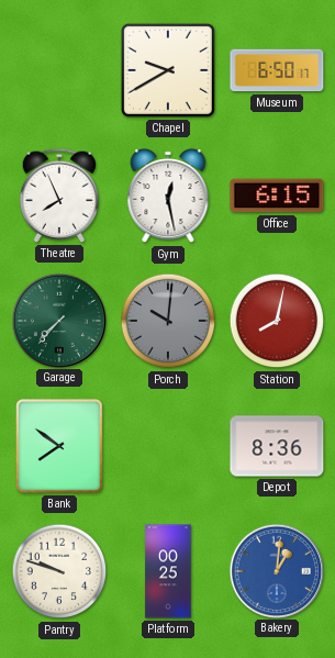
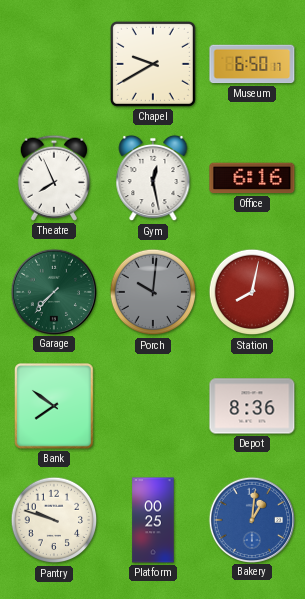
Office: 6:15 -> 6:16 (252, 178)
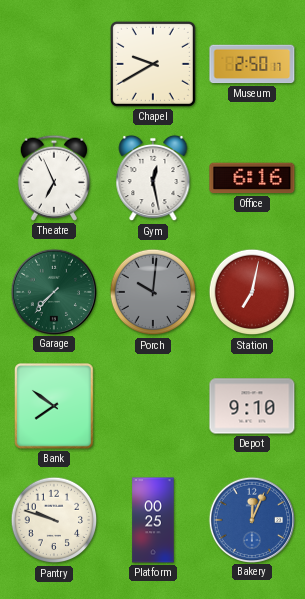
Museum: 6:50 -> 2:50 (252, 64)
Theatre: 7:56 -> 6:56 (54, 178)
Station: 8:02 -> 7:02 (252, 292)
Depot: 8:36 -> 9:10 (252, 406)
Bakery: 1:01 -> 12:04 (251, 519)
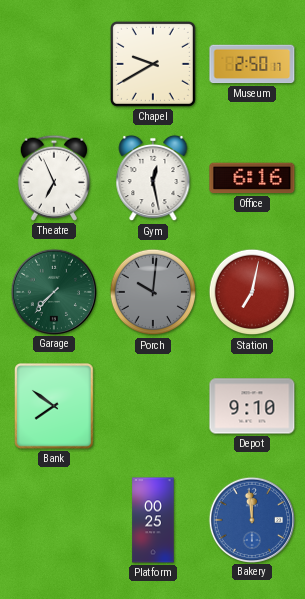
Pantry: 9:48 -> none (54, 520)
Bakery: 12:04 -> 11:59 (251, 519)
